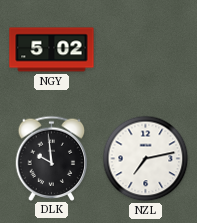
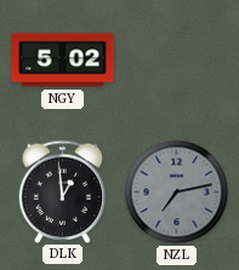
DLK: 9:59 -> 12:59 (63, 191)
NZL dial: white -> grey (177, 193)
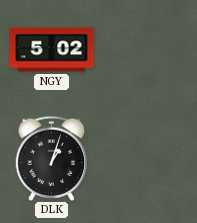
DLK: 12:59 -> 1:03 (52, 158)
NZL: 7:13 -> none (177, 193)
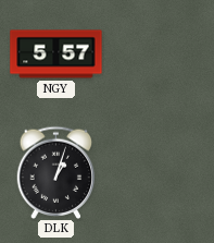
NGY: 5:02 -> 5:57 (56, 54)
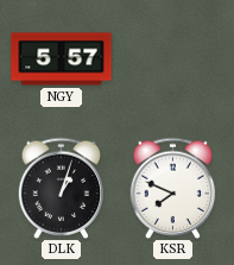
KSR: none -> 7:49 (173, 188)
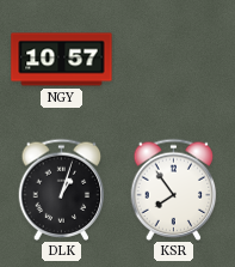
NGY: 5:57 -> 10:57 (62, 60)
KSR: 7:49 -> 7:54 (174, 189)
